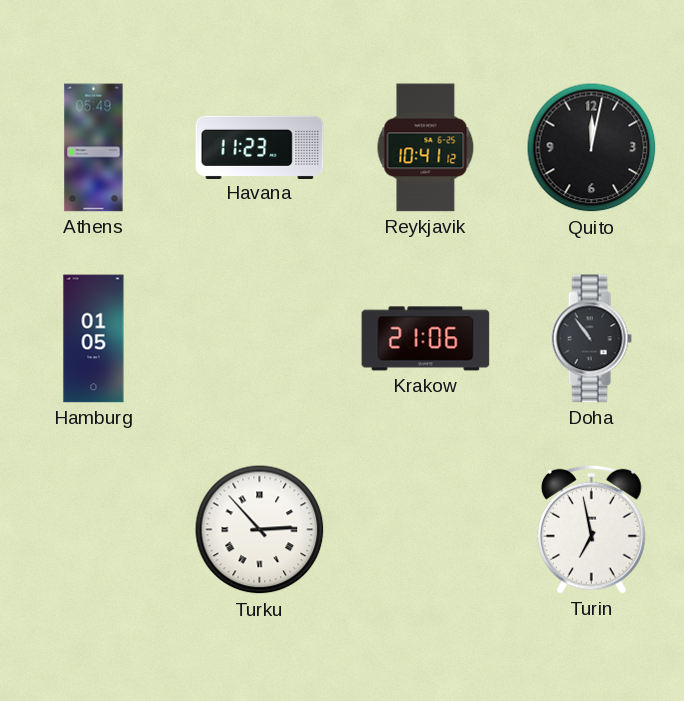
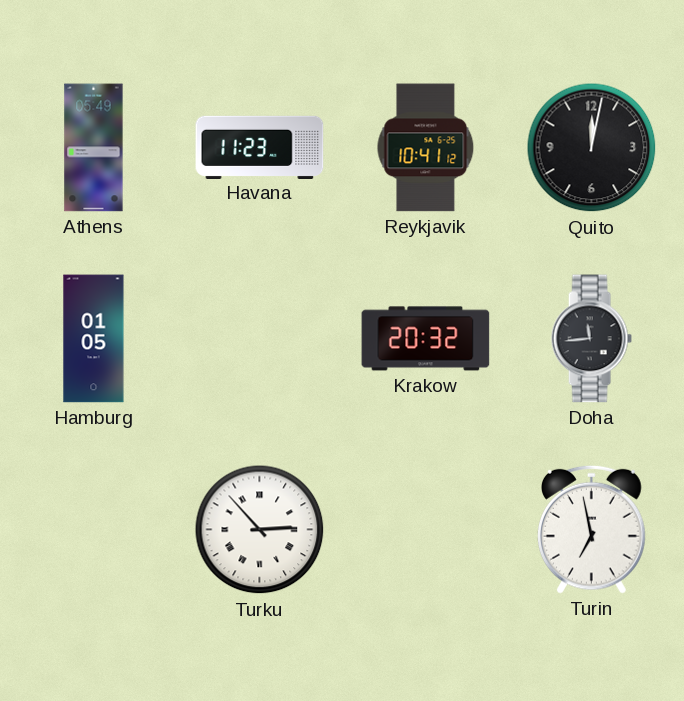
Krakow: 21:06 -> 20:32 (426, 339)
Doha: 10:54 -> 11:44 (591, 339)
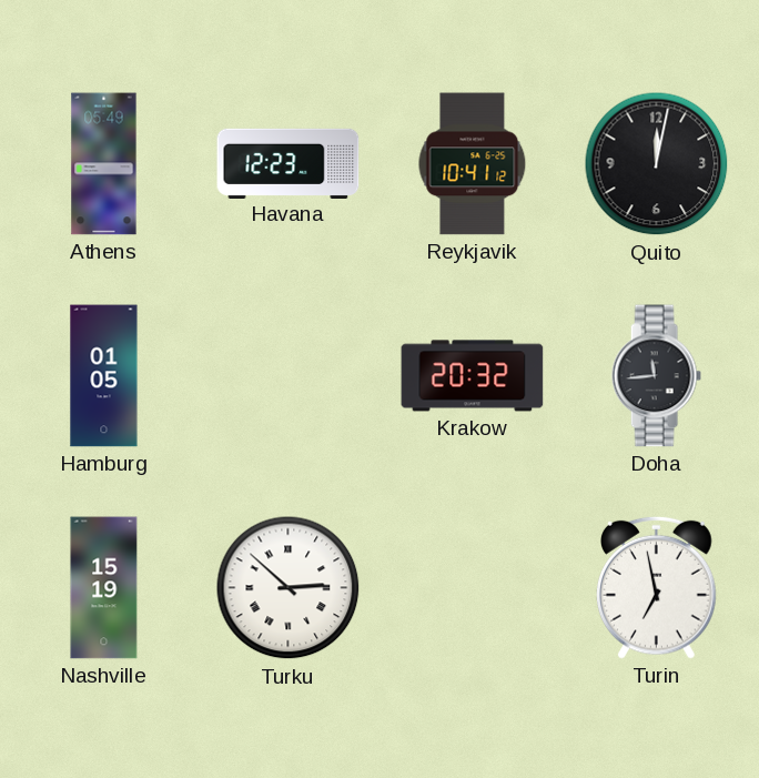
Havana: 11:23 -> 12:23 (289, 163)
Nashville: none -> 15:19 (104, 588)
Turku: 2:53 -> 2:52 (289, 588)
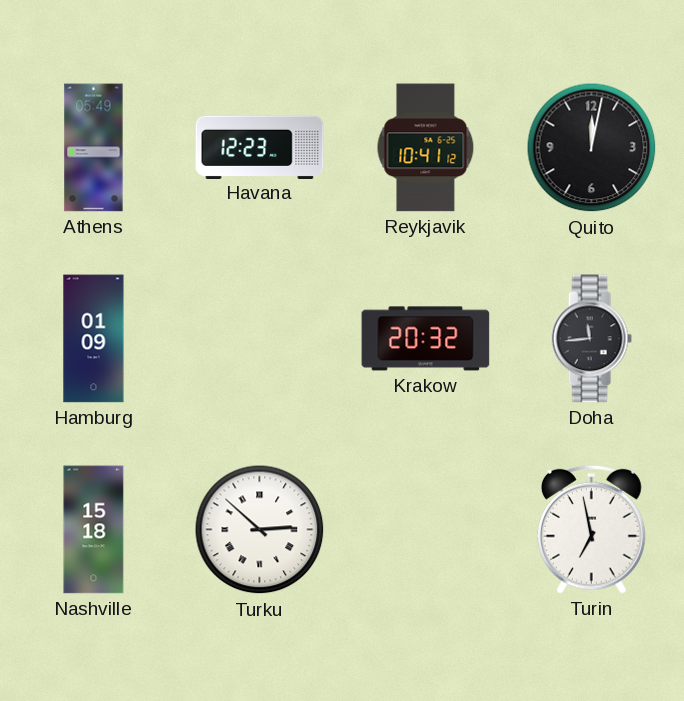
Hamburg: 01:05 -> 01:09 (94, 339)
Nashville: 15:19 -> 15:18 (94, 530)
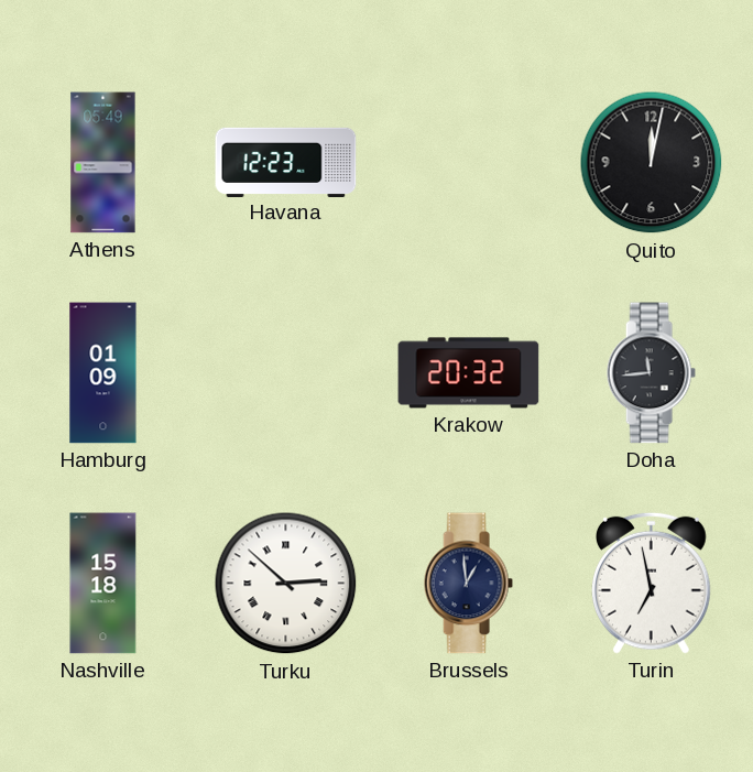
Reykjavik: 10:41 -> none (426, 148)
Brussels: none -> 12:59 (468, 584)
